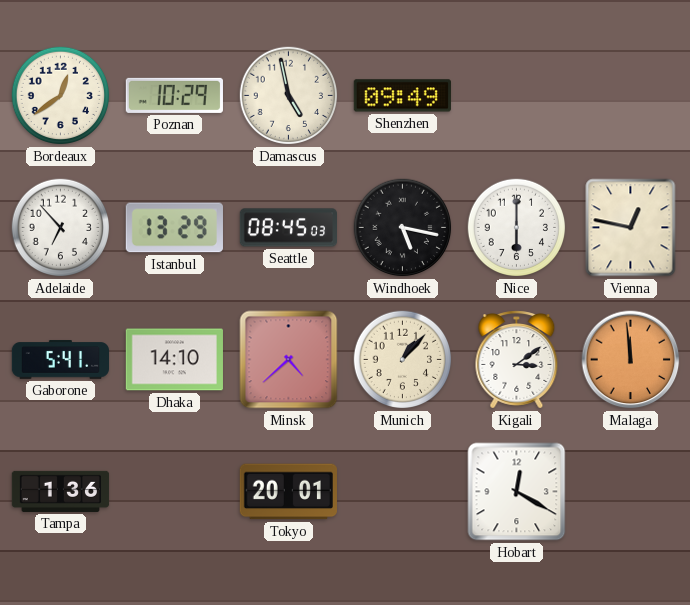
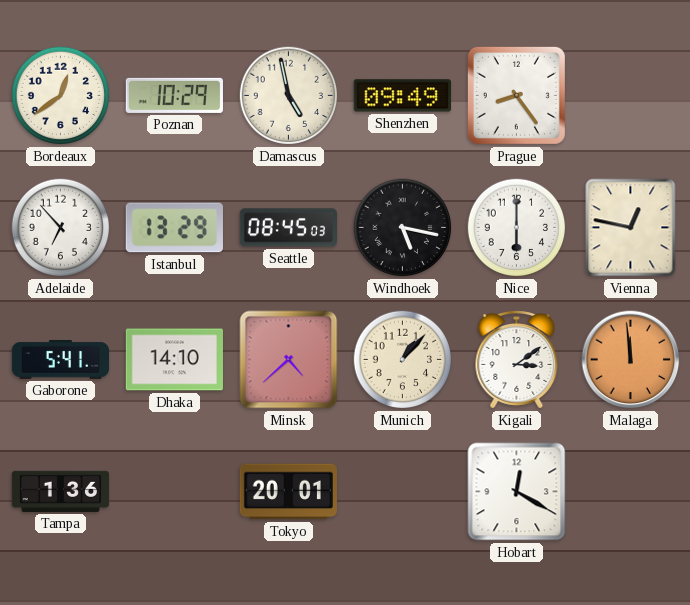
Prague: none -> 8:24 (516, 95)
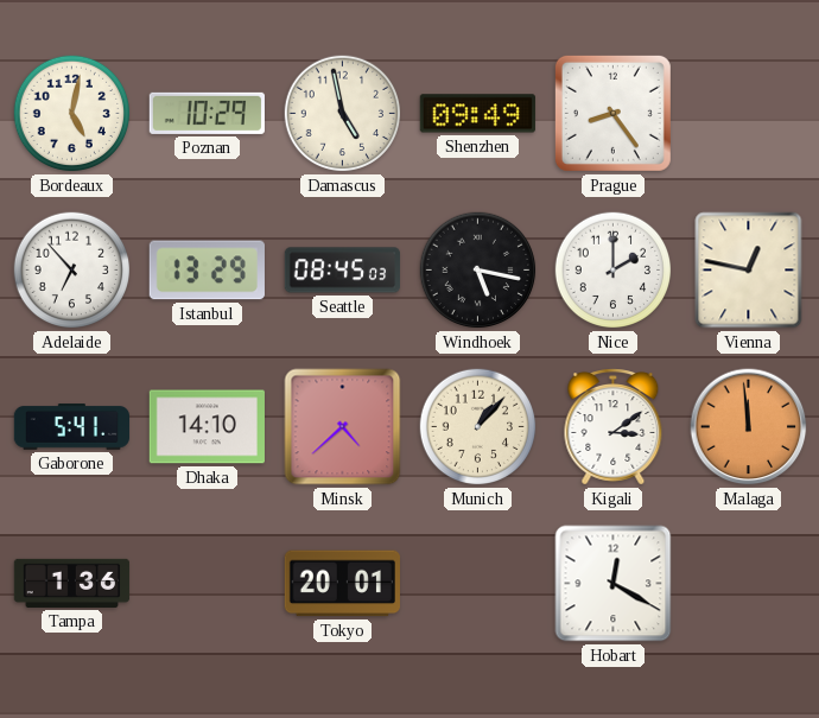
Bordeaux: 12:39 -> 5:02 (72, 114)
Nice: 6:00 -> 2:00 (614, 271)
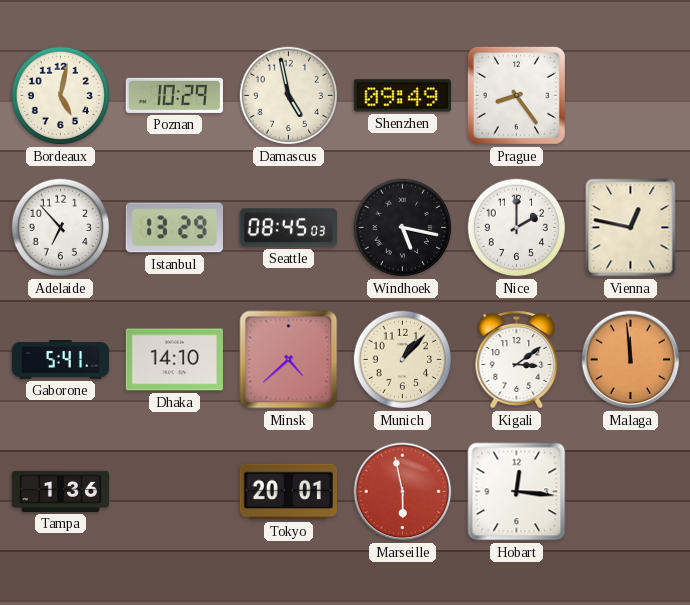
Marseille: none -> 5:58 (403, 492)
Hobart: 12:20 -> 12:16 (517, 492)
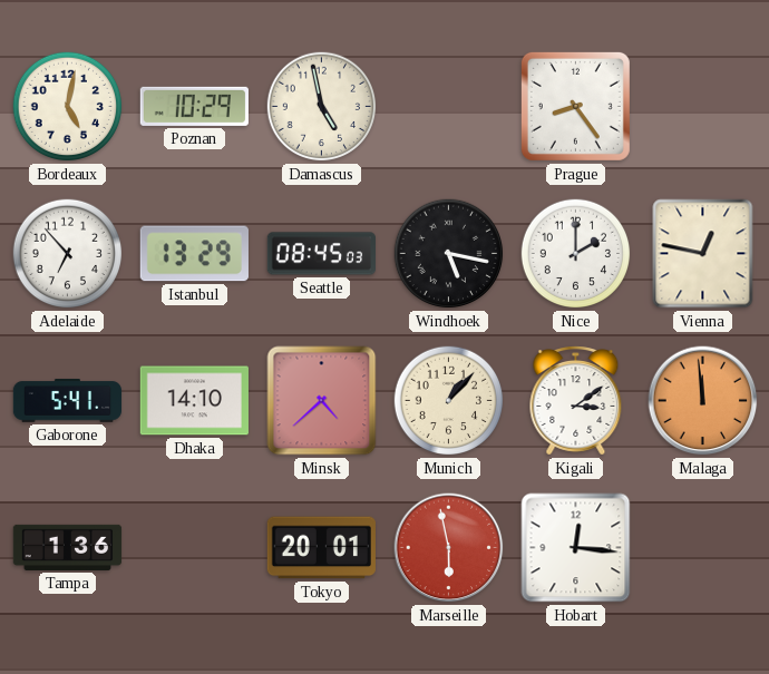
Shenzhen: 09:49 -> none (402, 96)
